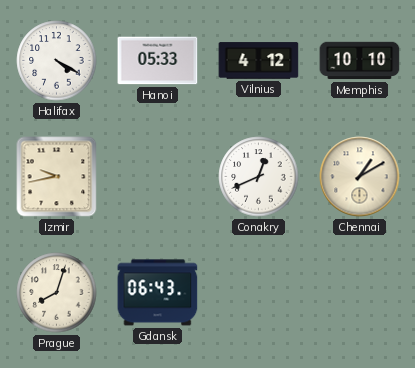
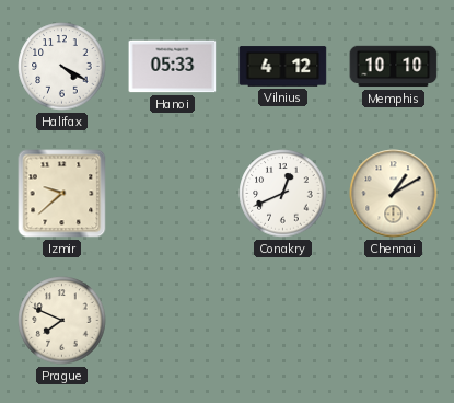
Izmir: 9:43 -> 9:38 (62, 194)
Prague: 8:03 -> 7:49 (62, 321)
Gdansk: 06:43 -> none (158, 293)
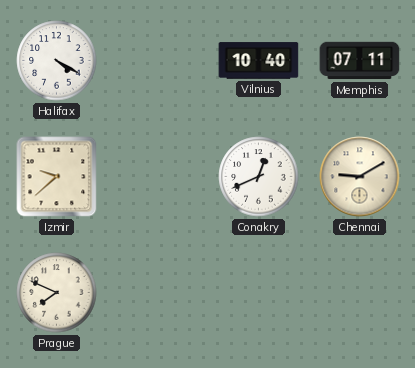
Hanoi: 05:33 -> none (173, 67)
Vilnius: 4:12 -> 10:40 (259, 61)
Memphis: 10:10 -> 07:11 (360, 61)
Chennai: 1:10 -> 9:10 (360, 177)
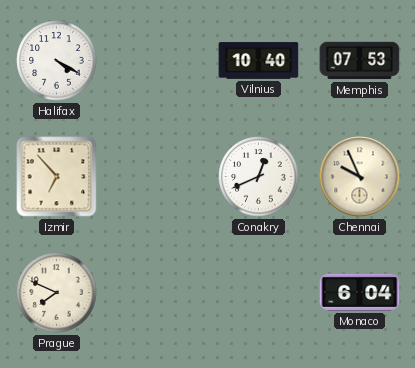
Memphis: 07:11 -> 07:53 (360, 61)
Izmir: 9:38 -> 6:53 (57, 177)
Chennai: 9:10 -> 9:56 (360, 177)
Monaco: none -> 6:04 (360, 292)
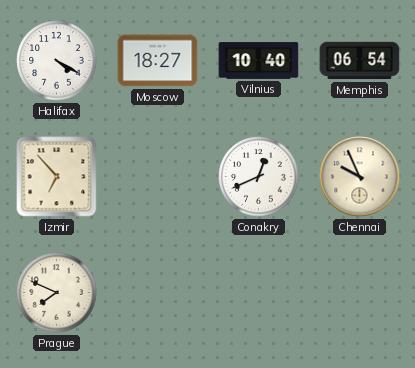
Moscow: none -> 18:27 (158, 61)
Memphis: 07:53 -> 06:54 (360, 61)
Monaco: 6:04 -> none (360, 292)
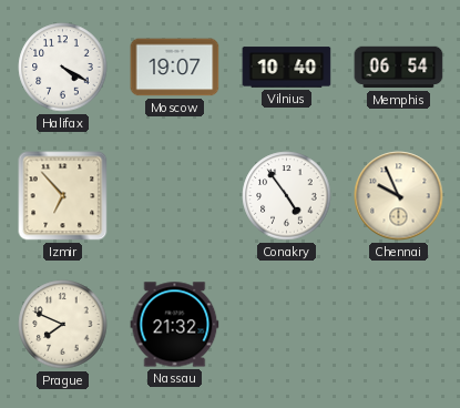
Moscow: 18:27 -> 19:07 (175, 68)
Conakry: 12:41 -> 4:54 (287, 196)
Nassau: none -> 21:32 (175, 325)
